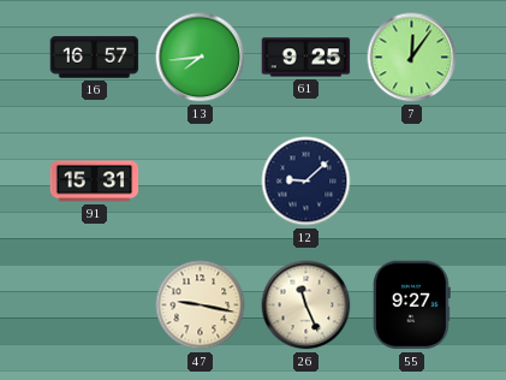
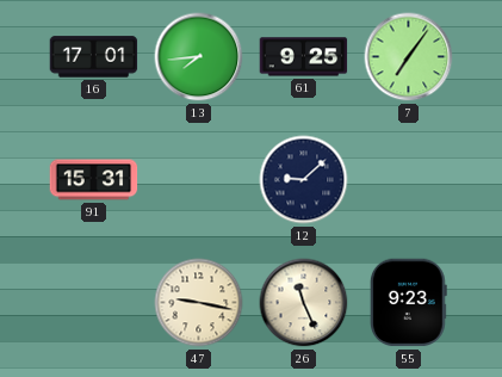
16: 16:57 -> 17:01 (94, 57)
7: 12:06 -> 7:06 (409, 57)
55: 9:27 -> 9:23 (408, 303)
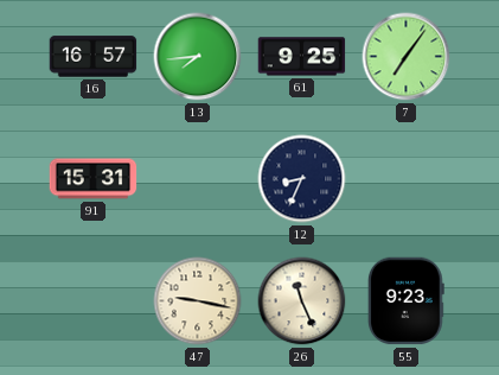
16: 17:01 -> 16:57 (94, 57)
12: 9:08 -> 8:34 (302, 179)
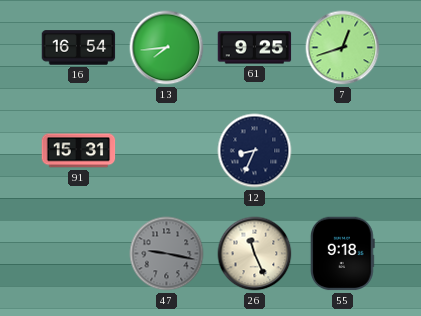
16: 16:57 -> 16:54 (79, 48)
7: 7:06 -> 12:42 (343, 48)
47 dial: cream -> grey (167, 254)
55: 9:23 -> 9:18 (342, 254)
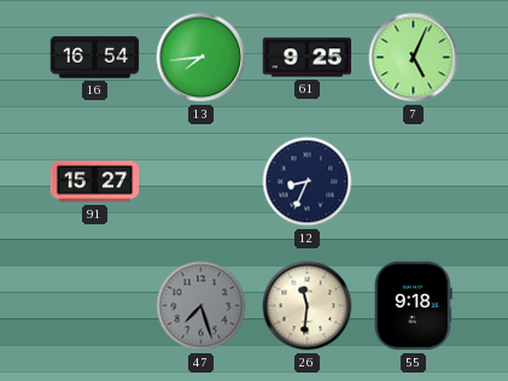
7: 12:42 -> 5:04 (414, 58)
91: 15:31 -> 15:27 (95, 182)
47: 9:17 -> 7:27 (202, 306)
26: 11:26 -> 11:31 (308, 306)
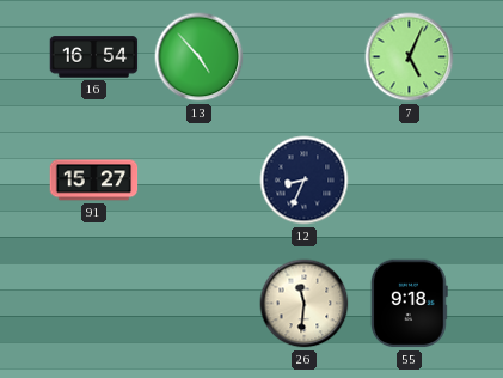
13: 7:44 -> 4:53 (200, 57)
61: 9:25 -> none (308, 58)
47: 7:27 -> none (202, 306)
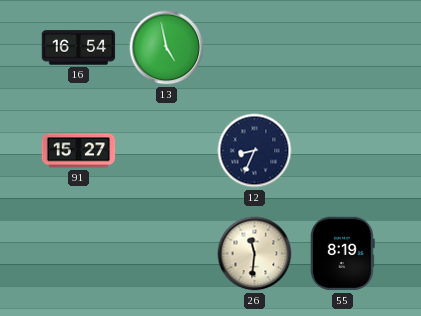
13: 4:53 -> 4:58 (167, 48)
7: 5:04 -> none (410, 57)
55: 9:18 -> 8:19 (342, 254)
